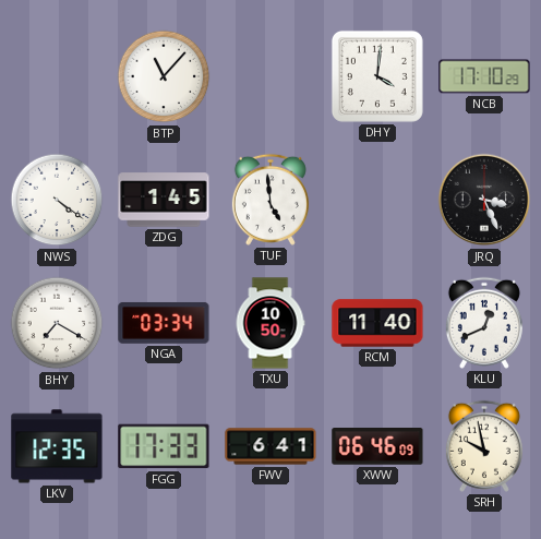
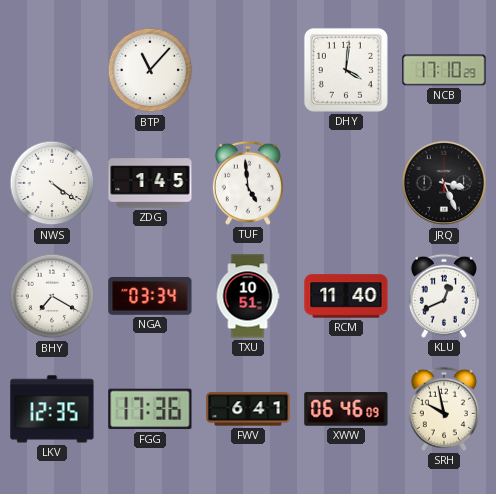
TXU: 10:50 -> 10:51 (248, 296)
FGG: 17:33 -> 17:36 (150, 409)
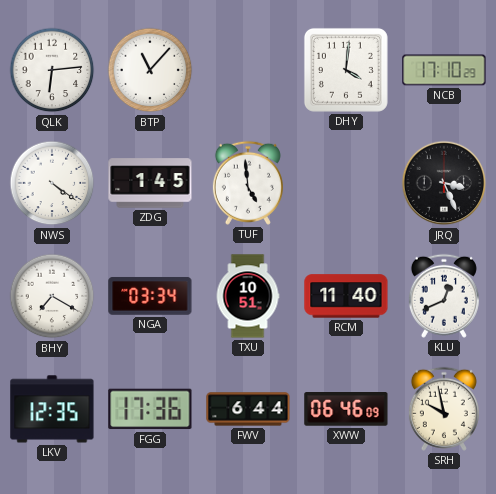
QLK: none -> 6:14 (52, 70)
FWV: 6:41 -> 6:44 (248, 409)
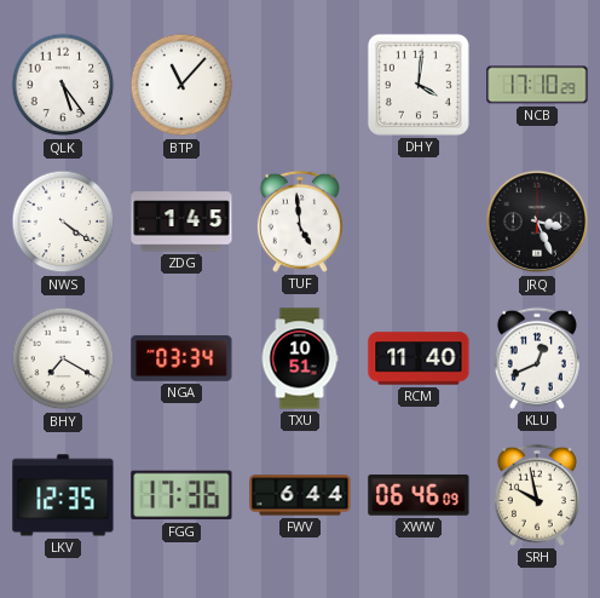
QLK: 6:14 -> 5:24 (63, 85)
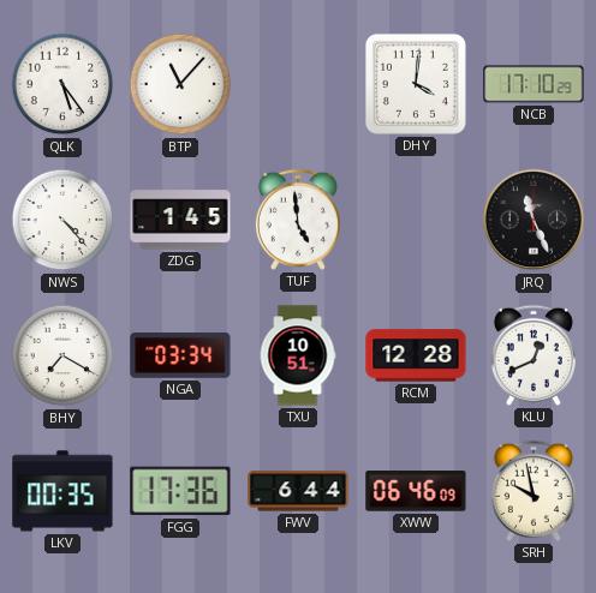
NWS: 4:21 -> 4:23 (62, 220)
JRQ: 3:26 -> 11:26 (534, 220)
RCM: 11:40 -> 12:28 (416, 355)
LKV: 12:35 -> 00:35 (62, 491)
